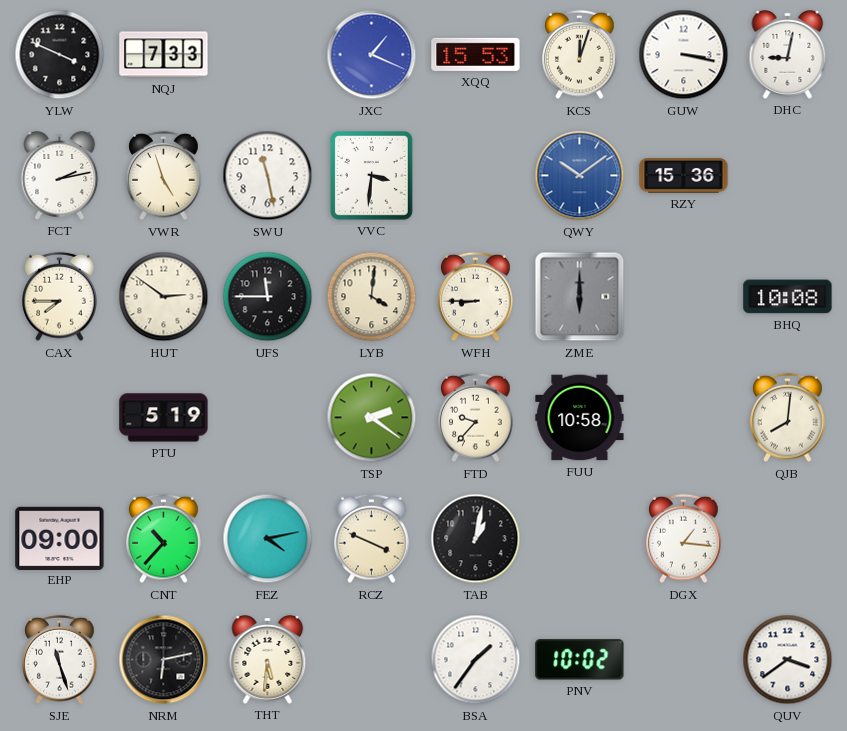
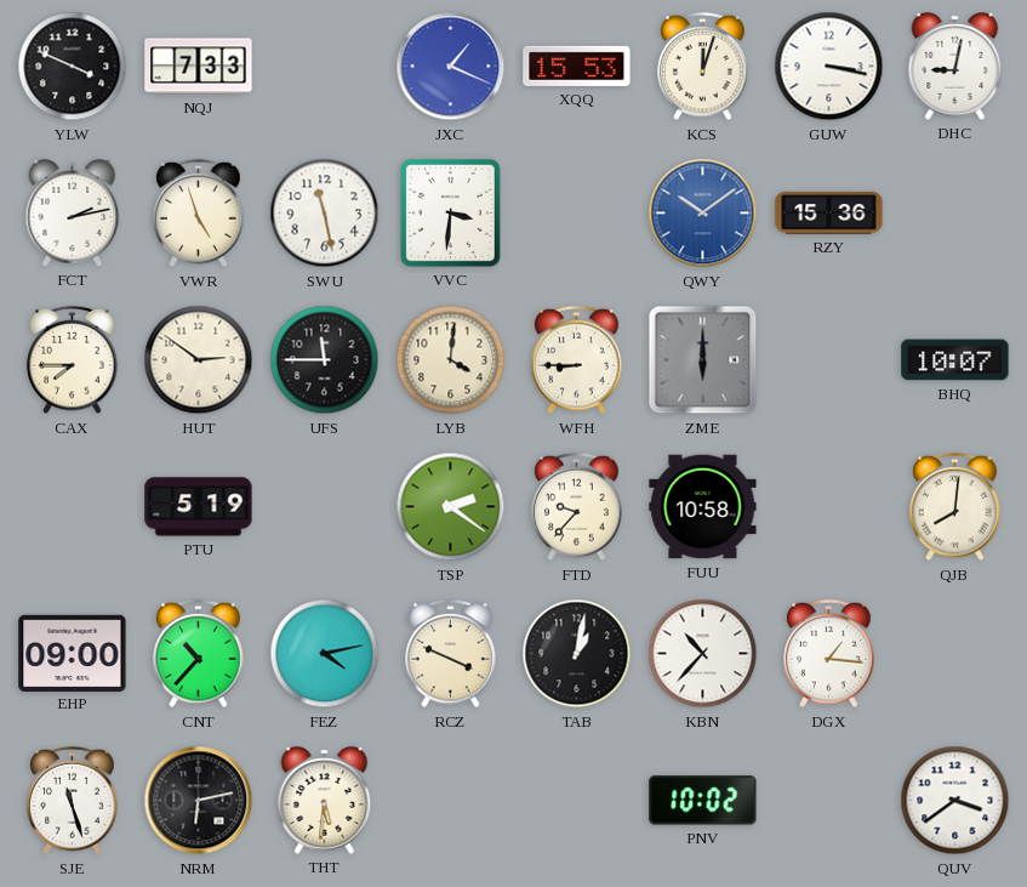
BHQ: 10:08 -> 10:07 (955, 360)
KBN: none -> 10:37 (703, 654)
BSA: 1:36 -> none (476, 660)
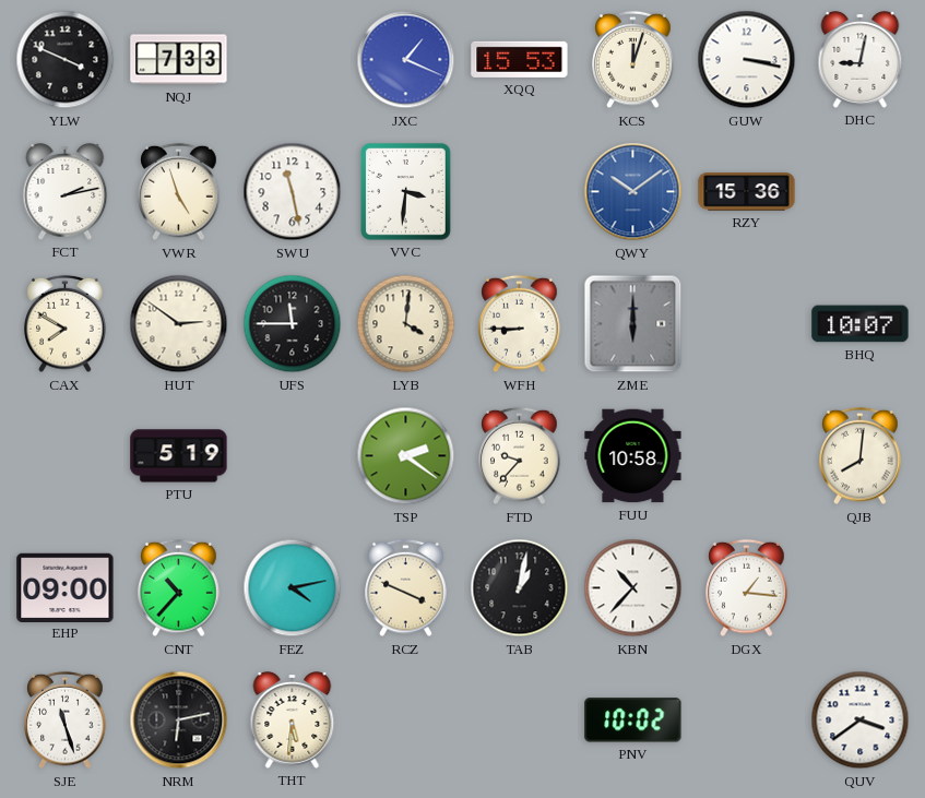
CAX: 7:45 -> 7:50 (66, 324)
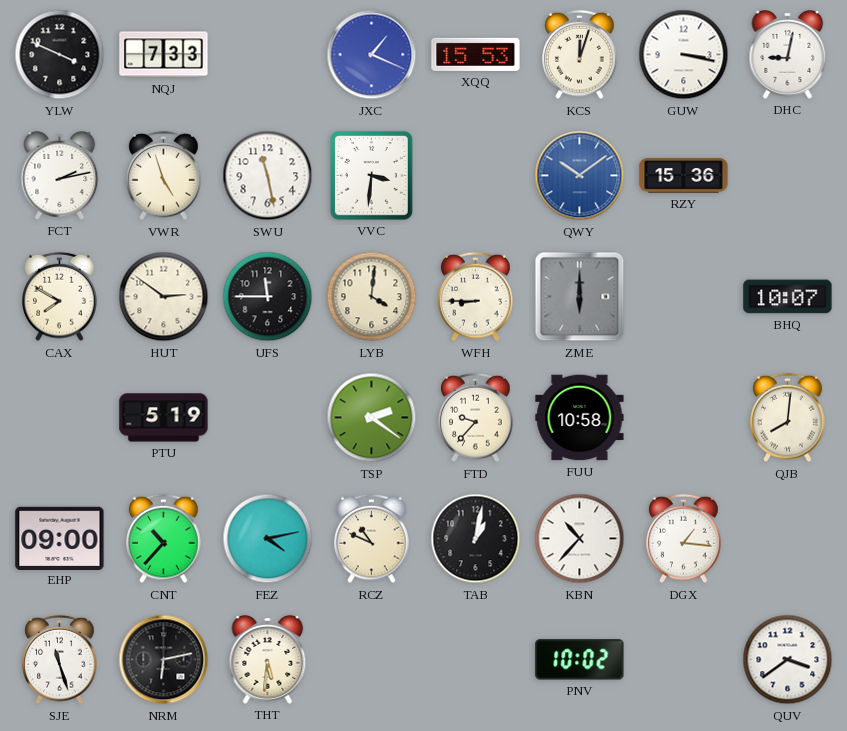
RCZ: 3:49 -> 10:49 (372, 539)
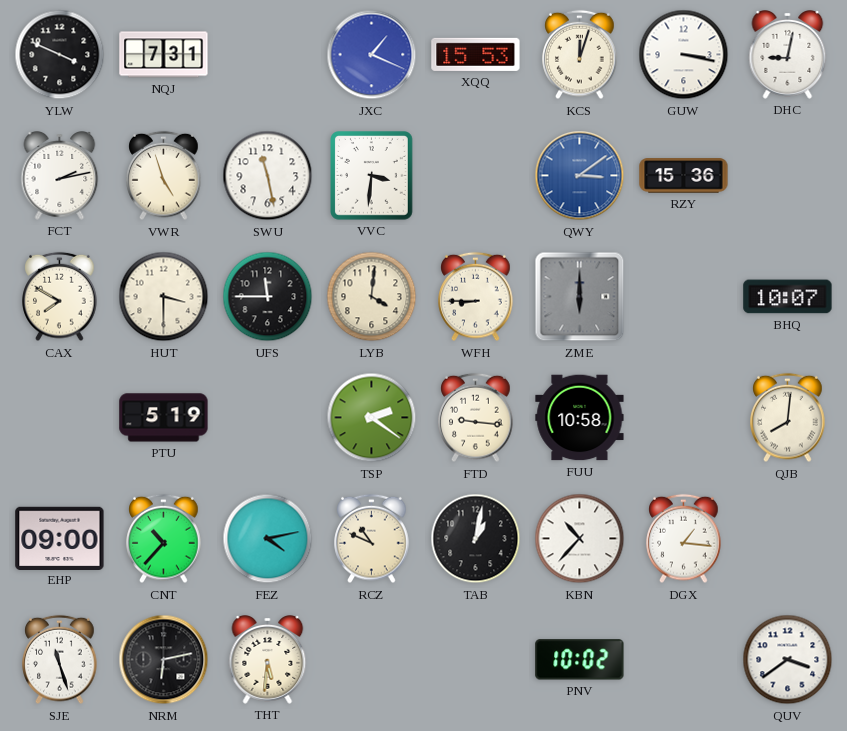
NQJ: 7:33 -> 7:31 (164, 55)
QWY: 10:09 -> 3:09 (580, 176)
HUT: 2:51 -> 3:30 (164, 297)
FTD: 9:37 -> 9:16 (476, 418)
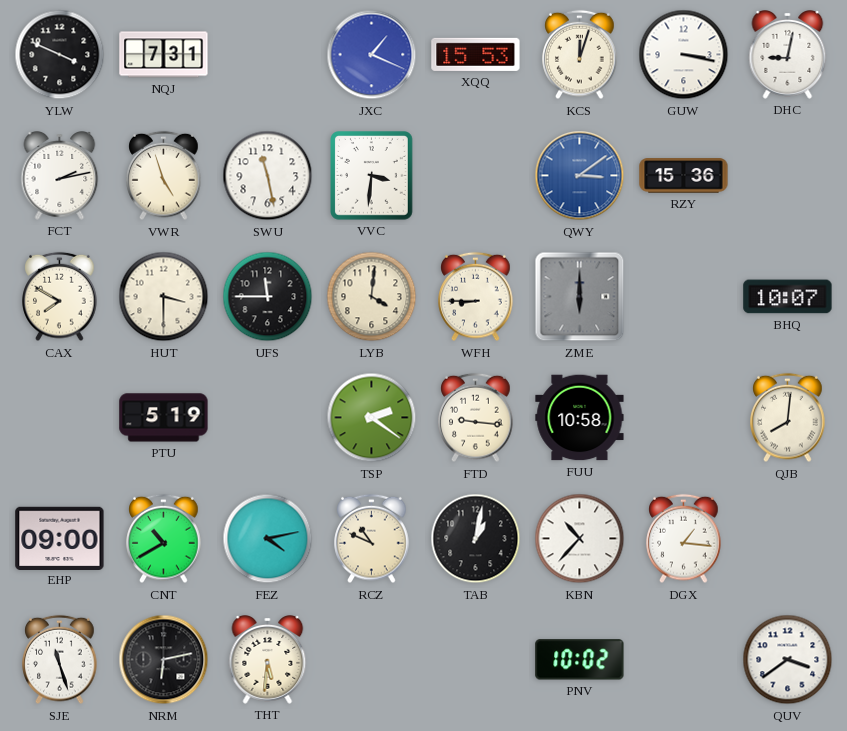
CNT: 10:37 -> 10:40 (164, 539)
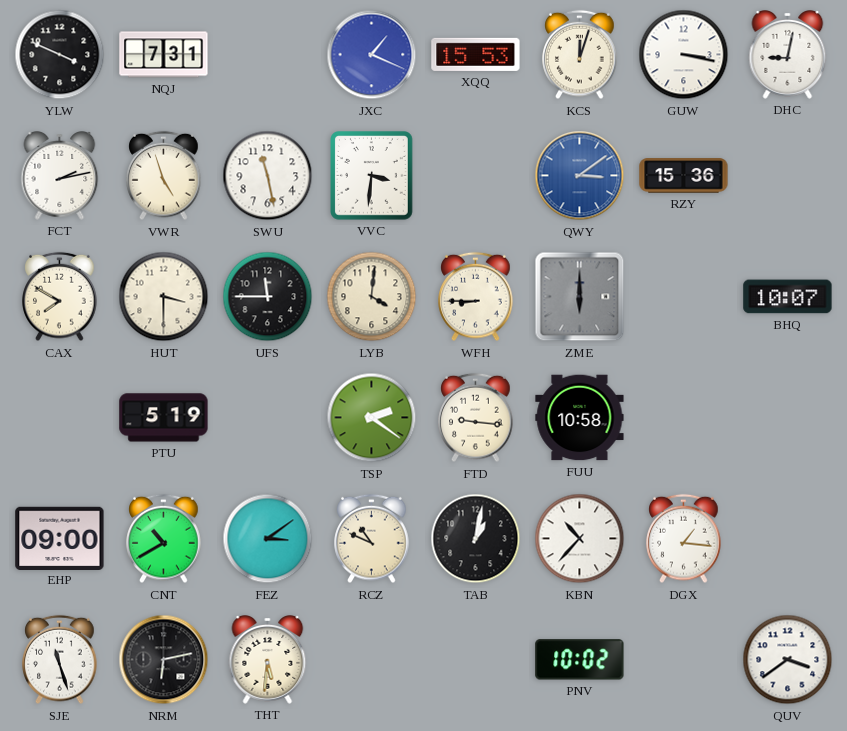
QJB: 8:01 -> none (788, 418)
FEZ: 4:13 -> 3:09 (268, 539)
